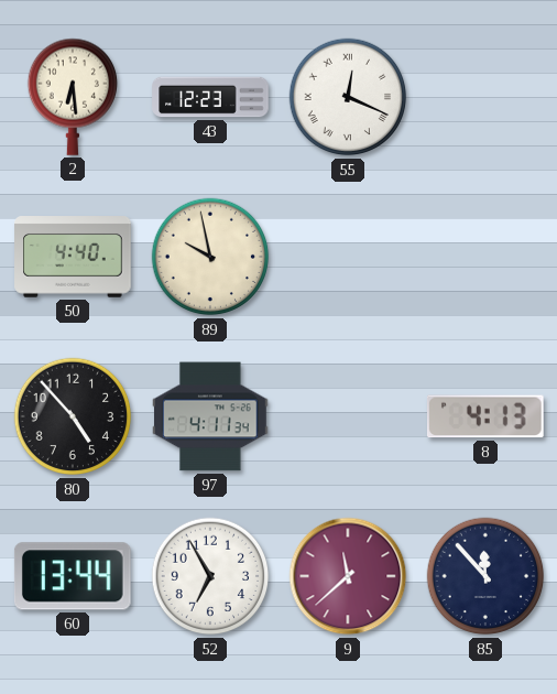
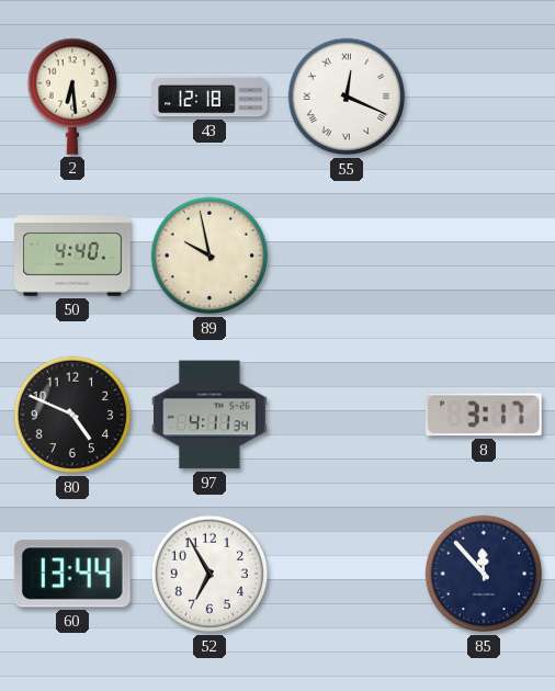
43: 12:23 -> 12:18 (209, 97)
80: 4:53 -> 4:49 (72, 415)
8: 4:13 -> 3:17 (484, 415)
9: 11:38 -> none (348, 576)
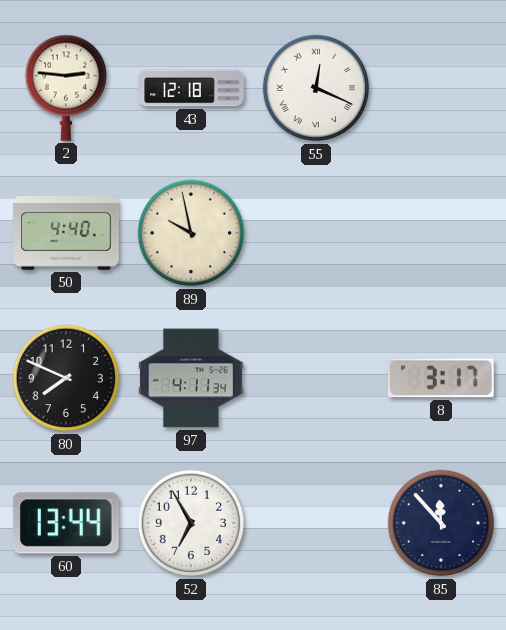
2: 6:29 -> 2:46 (65, 88)
80: 4:49 -> 7:49 (66, 378)
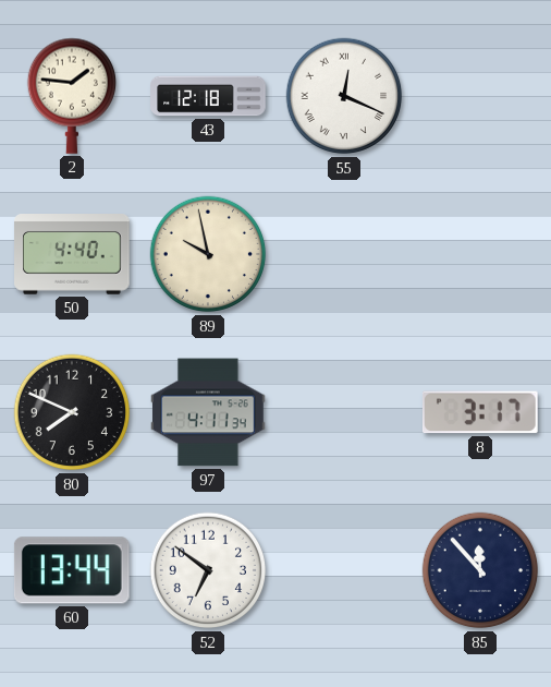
2: 2:46 -> 1:46 (71, 96)
52: 6:55 -> 6:51 (208, 570)
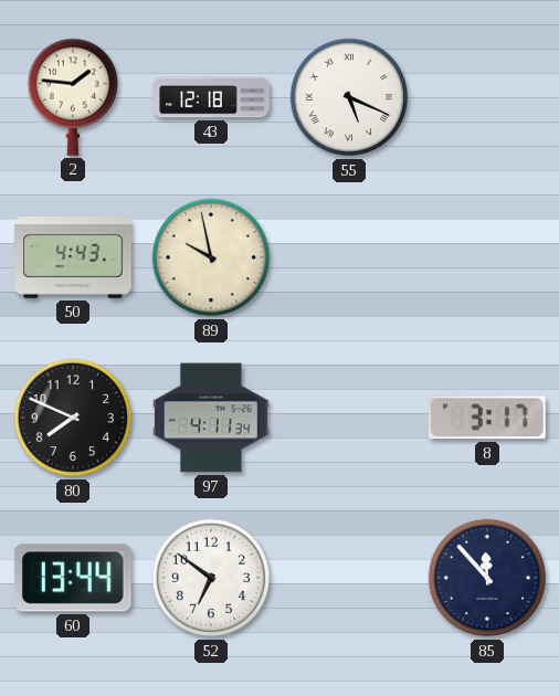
55: 12:19 -> 5:19 (349, 97)
50: 4:40 -> 4:43 (73, 259)
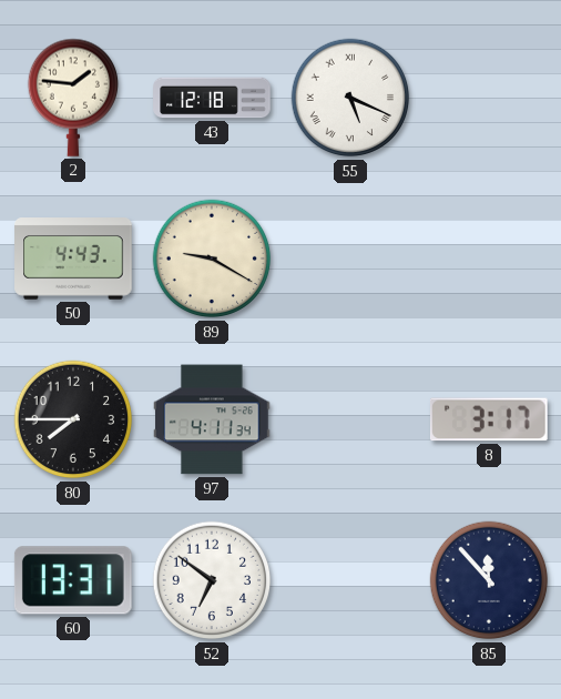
89: 9:58 -> 9:20 (212, 259)
80: 7:49 -> 7:45 (73, 419)
60: 13:44 -> 13:31 (73, 580)
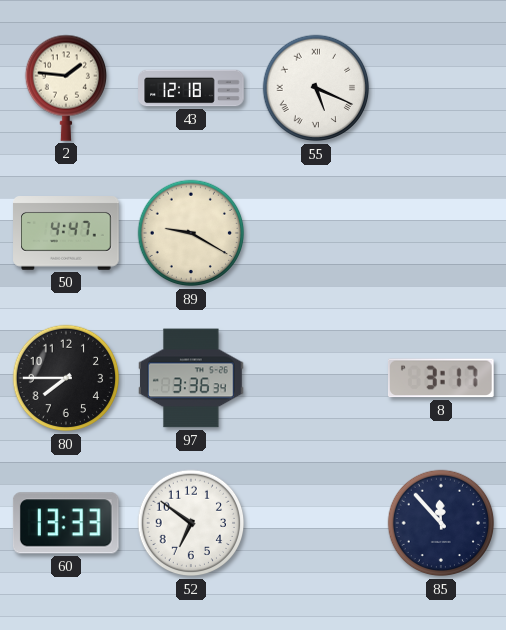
50: 4:43 -> 4:47 (66, 234)
97: 4:11 -> 3:36 (191, 378)
60: 13:31 -> 13:33 (66, 523)
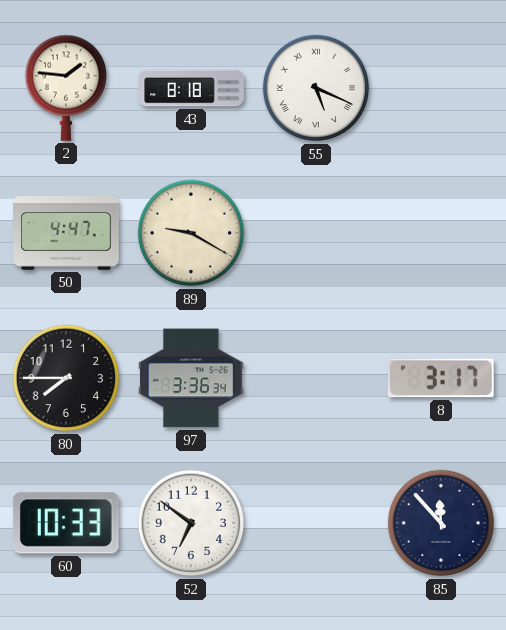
43: 12:18 -> 8:18 (191, 88)
60: 13:33 -> 10:33 (66, 523)
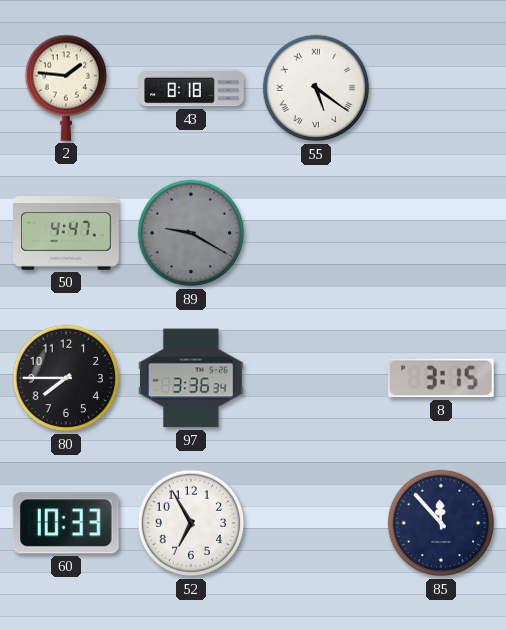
55: 5:19 -> 5:21 (316, 88)
89 dial: cream -> grey (191, 233)
8: 3:17 -> 3:15 (441, 378)
52: 6:51 -> 6:55 (191, 523)
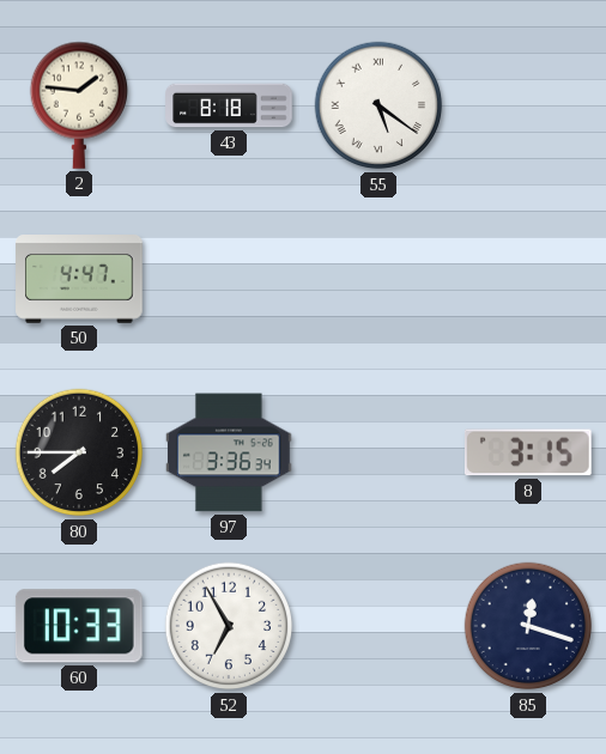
89: 9:20 -> none (191, 233)
85: 11:53 -> 12:18 (528, 626)
